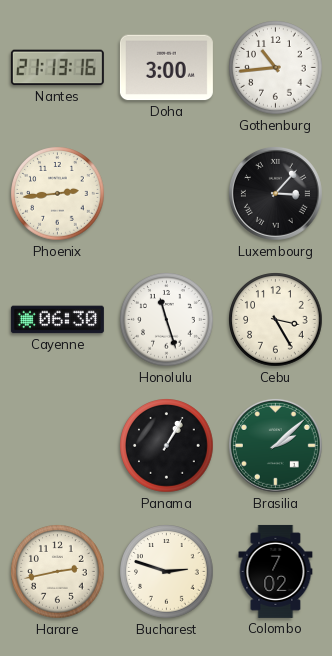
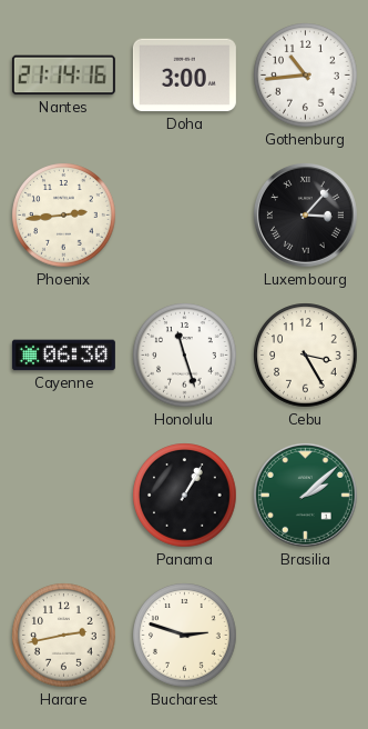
Nantes: 21:13 -> 21:14 (63, 76)
Colombo: 7:02 -> none (276, 571)
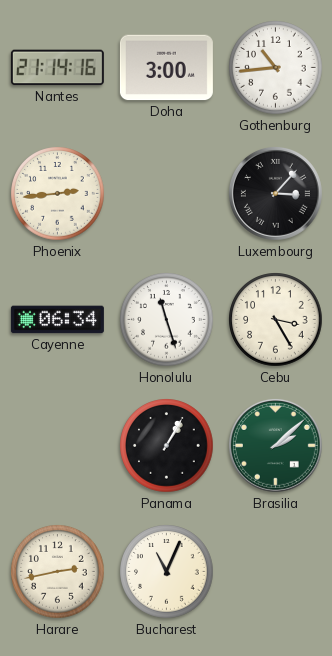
Cayenne: 06:30 -> 06:34 (57, 320)
Bucharest: 2:48 -> 11:04 (167, 572)
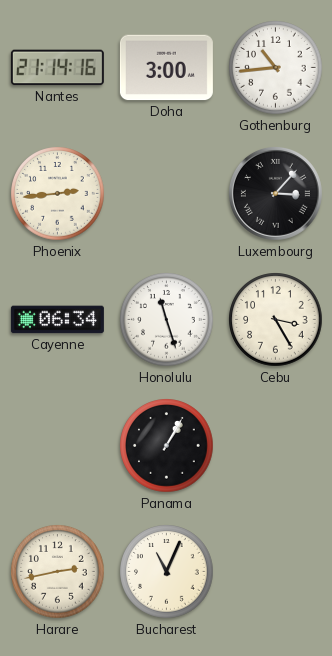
Brasilia: 2:08 -> none (275, 445)
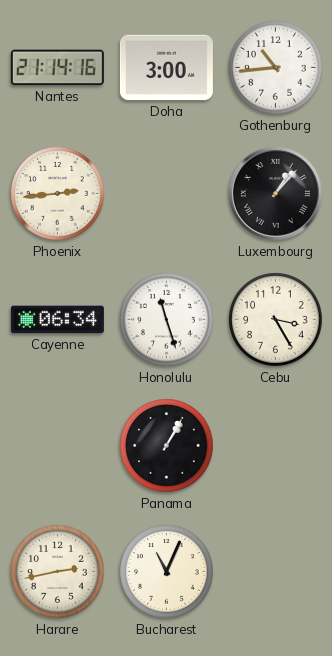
Luxembourg: 3:07 -> 1:07 (275, 193)
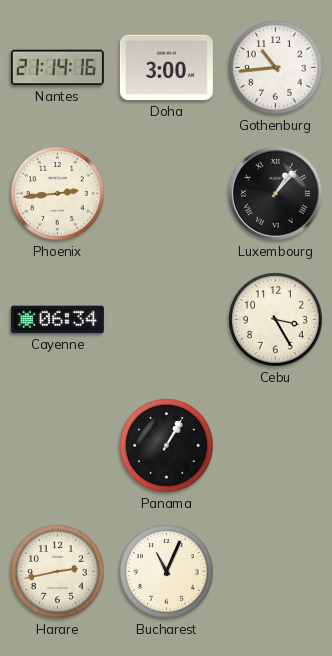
Honolulu: 11:27 -> none (167, 320)
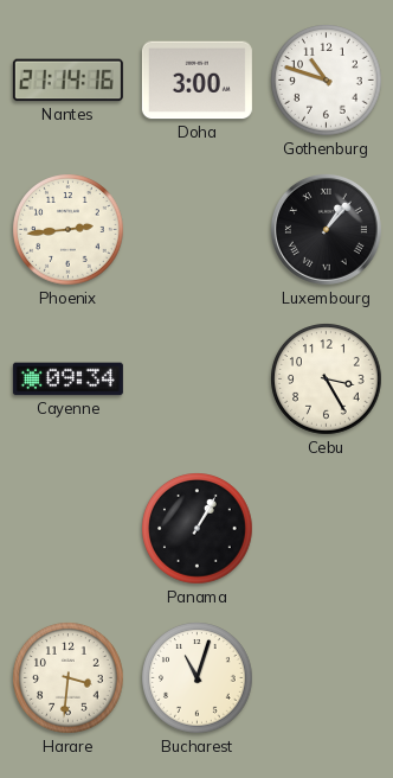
Gothenburg: 10:44 -> 10:48 (327, 81)
Cayenne: 06:34 -> 09:34 (67, 380)
Harare: 2:43 -> 3:31 (69, 678)
Bucharest: 11:04 -> 11:03 (198, 678)
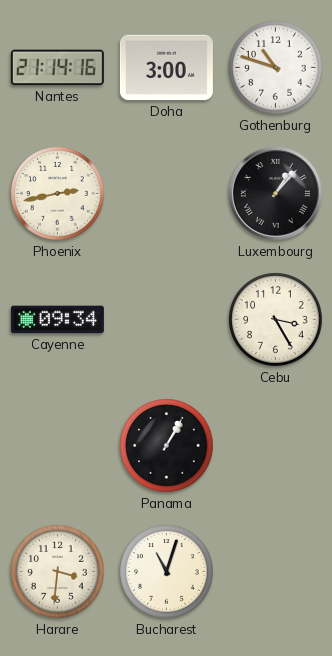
Phoenix: 2:44 -> 2:43 (58, 194)
